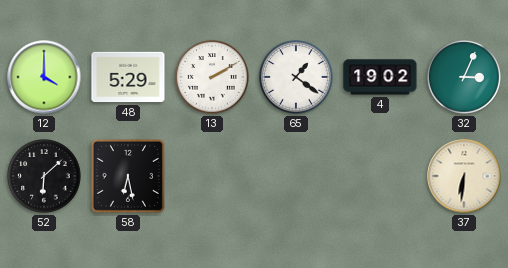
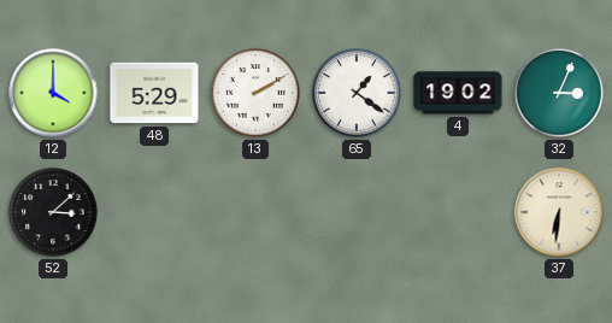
52: 6:08 -> 3:08 (53, 212)
58: 6:28 -> none (128, 176)
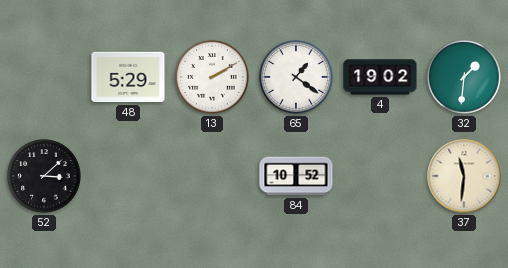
12: 4:00 -> none (53, 93)
32: 3:04 -> 1:31 (464, 77)
84: none -> 10:52 (296, 176)
37: 6:31 -> 11:31 (464, 176)
